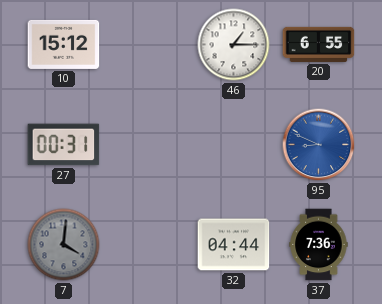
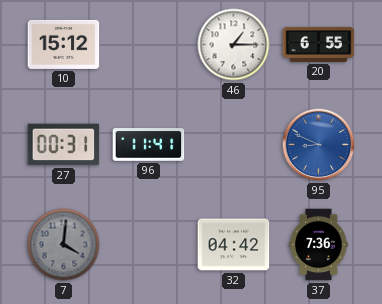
96: none -> 11:41 (149, 145)
32: 04:44 -> 04:42 (234, 245)
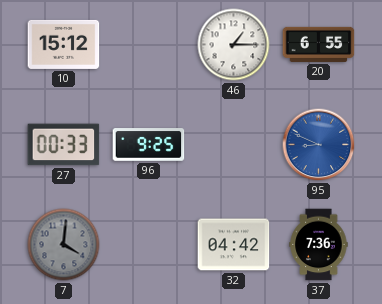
27: 00:31 -> 00:33 (64, 145)
96: 11:41 -> 9:25 (149, 145)
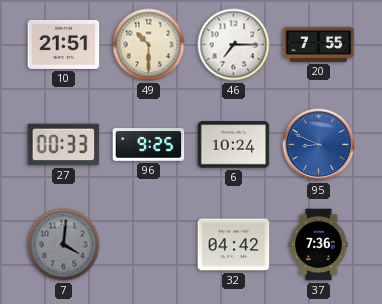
10: 15:12 -> 21:51 (64, 44)
49: none -> 10:30 (149, 45)
46: 1:15 -> 7:15 (234, 45)
20: 6:55 -> 7:55 (319, 44)
6: none -> 10:24 (234, 145)
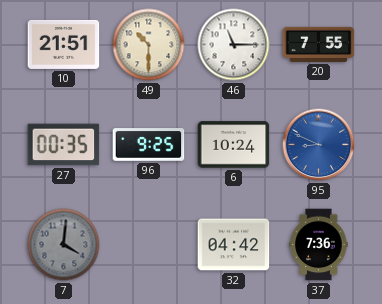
46: 7:15 -> 11:15 (234, 45)
27: 00:33 -> 00:35 (64, 145)
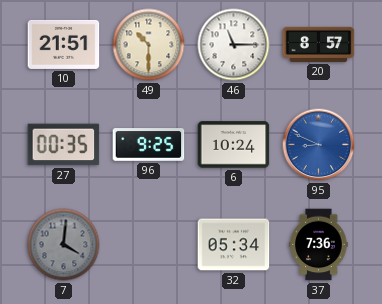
20: 7:55 -> 8:57 (319, 44)
32: 04:42 -> 05:34 (234, 245)
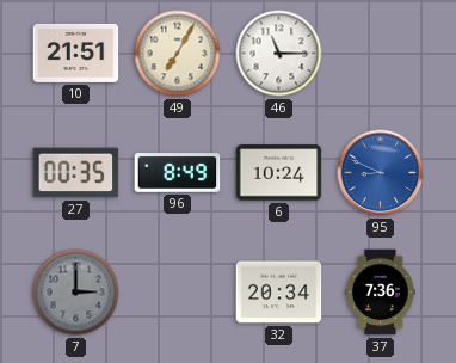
49: 10:30 -> 7:05 (178, 54)
20: 8:57 -> none (319, 44)
96: 9:25 -> 8:49 (178, 173)
7: 4:01 -> 3:00 (76, 293)
32: 05:34 -> 20:34 (279, 293)
